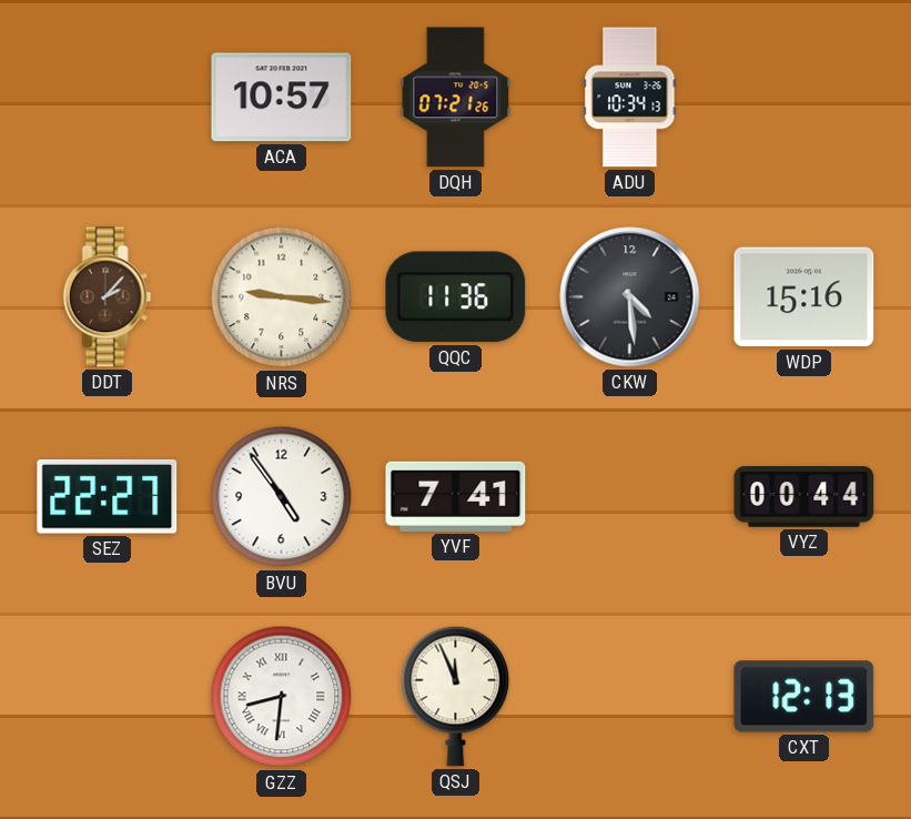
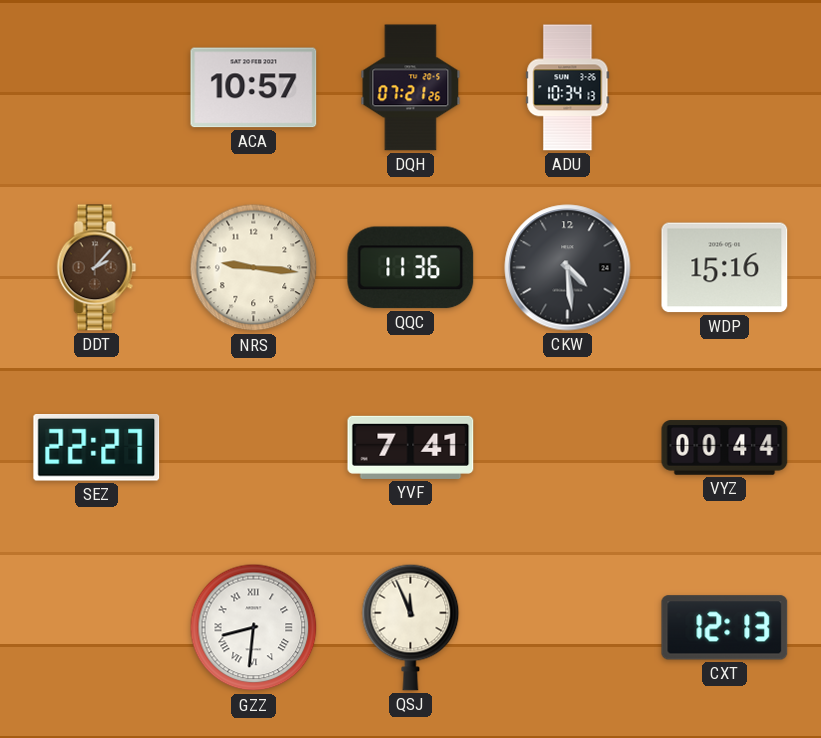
BVU: 4:54 -> none (282, 497)
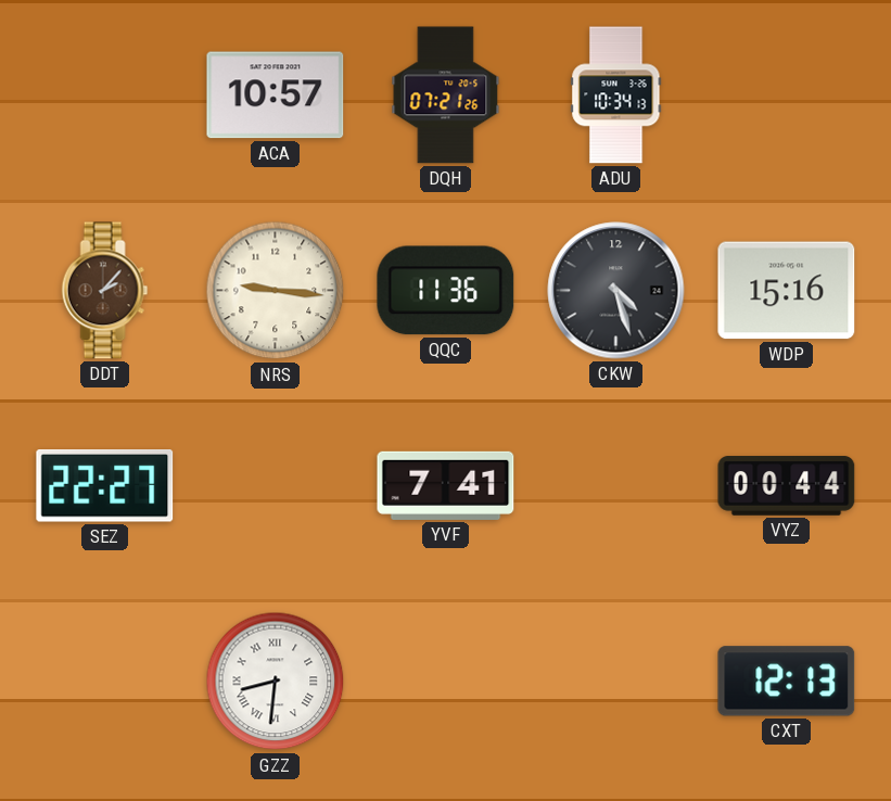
CKW: 4:29 -> 4:27 (616, 291)
QSJ: 11:56 -> none (411, 627)
